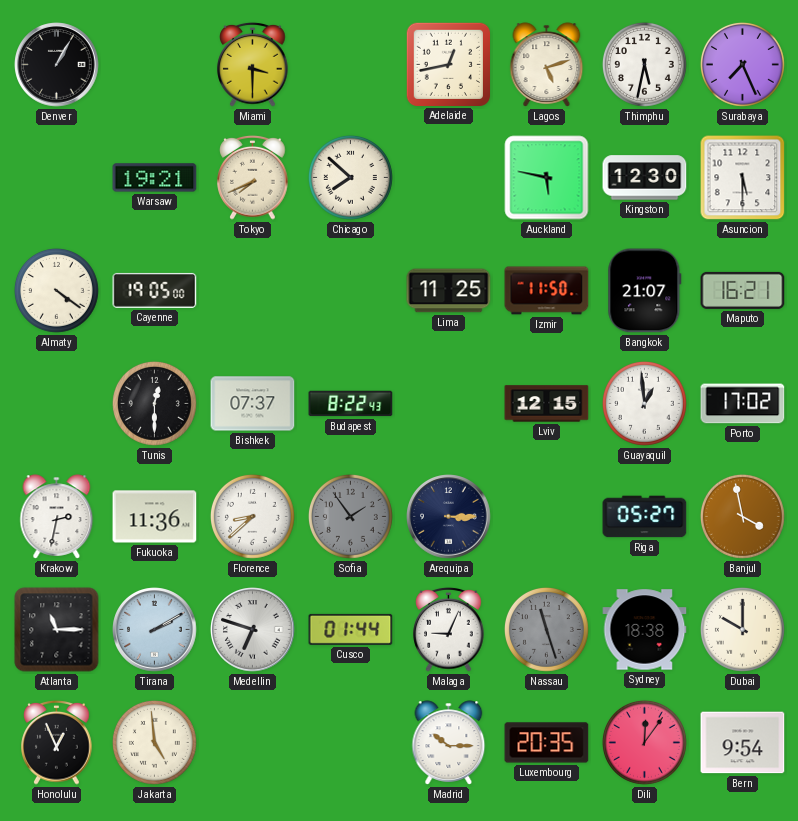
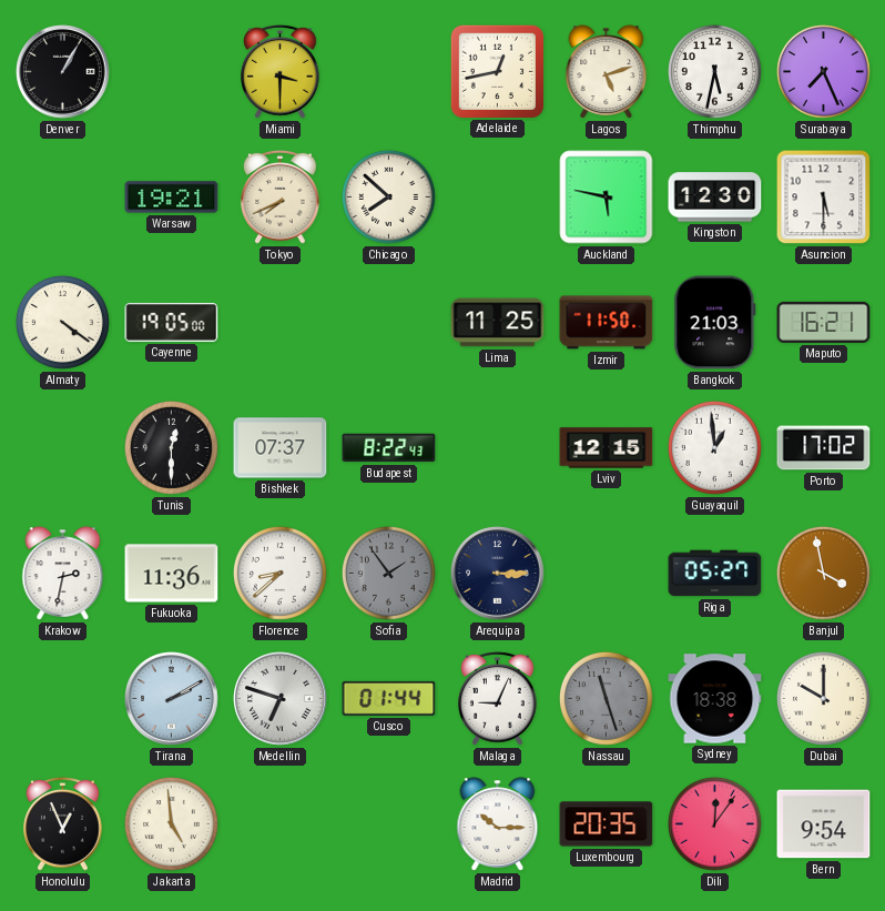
Bangkok: 21:07 -> 21:03 (715, 323)
Atlanta: 11:15 -> none (57, 630)
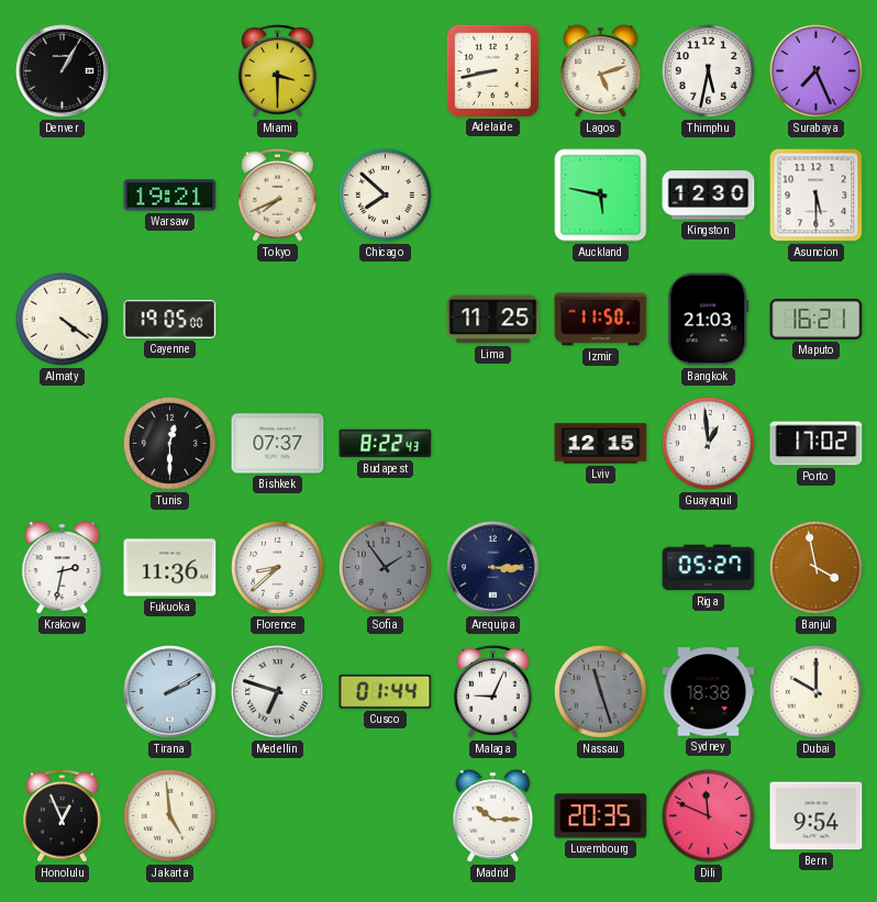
Adelaide: 12:43 -> 8:43 (492, 70)
Dili: 12:06 -> 11:49 (708, 815)
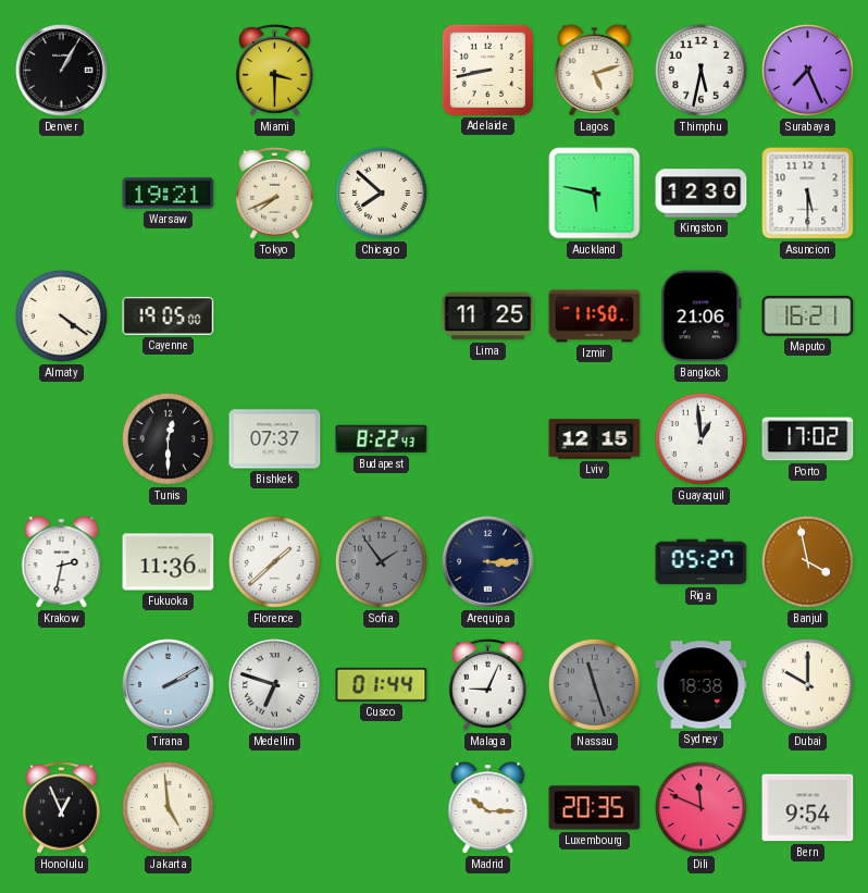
Bangkok: 21:03 -> 21:06 (702, 317)
Florence: 8:38 -> 1:38 (274, 561)
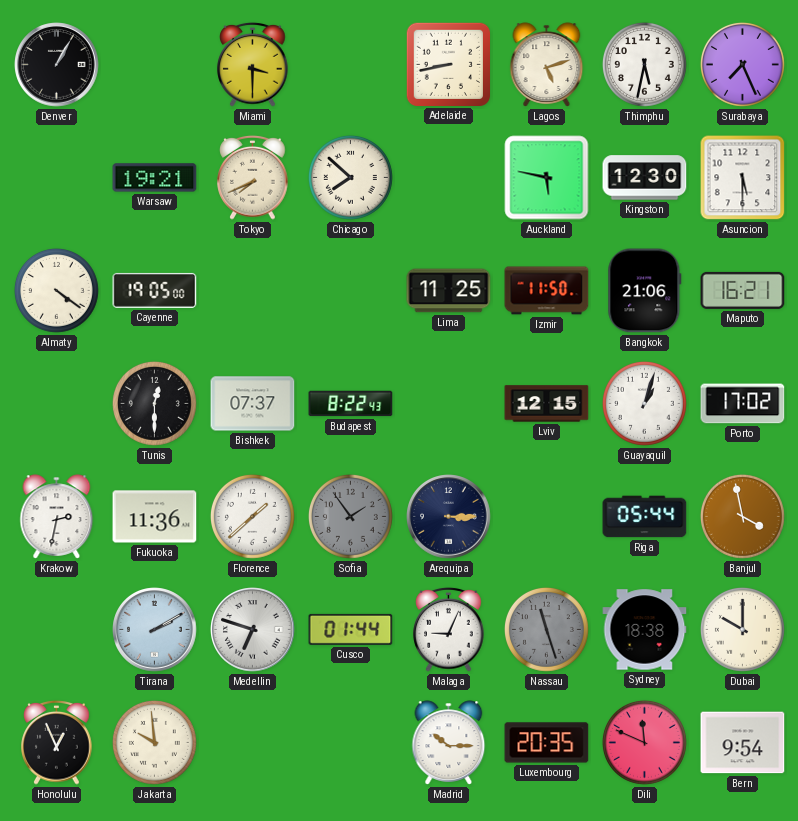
Guayaquil: 12:59 -> 1:03 (644, 403)
Riga: 05:27 -> 05:44 (645, 517)
Jakarta: 4:59 -> 9:59 (154, 742)
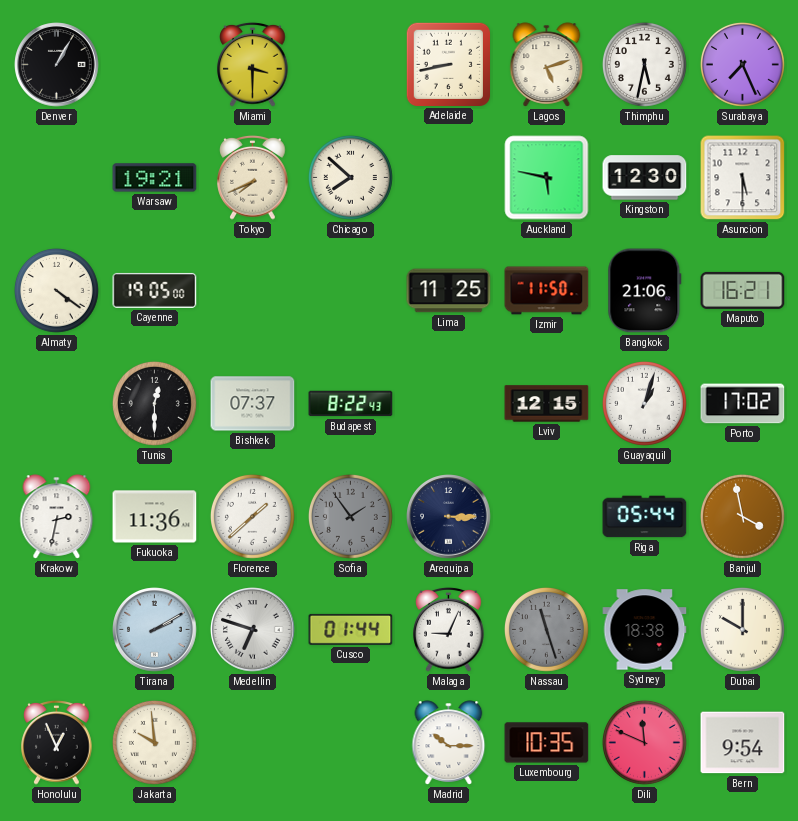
Luxembourg: 20:35 -> 10:35 (547, 743)
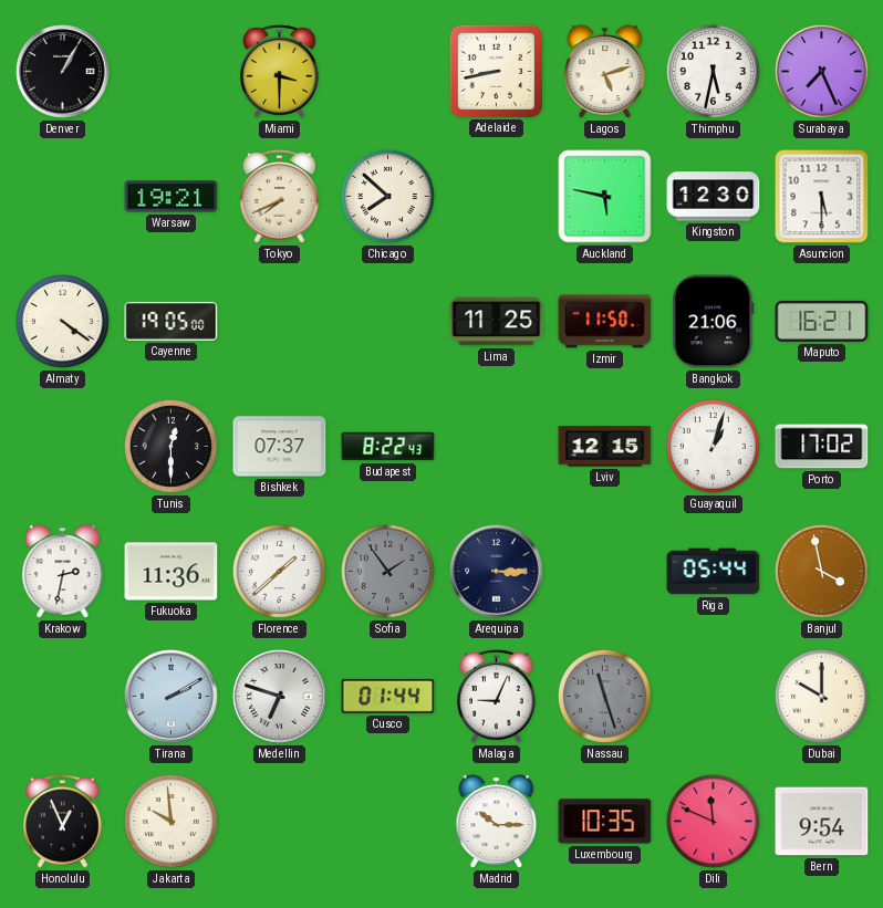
Sydney: 18:38 -> none (645, 630)
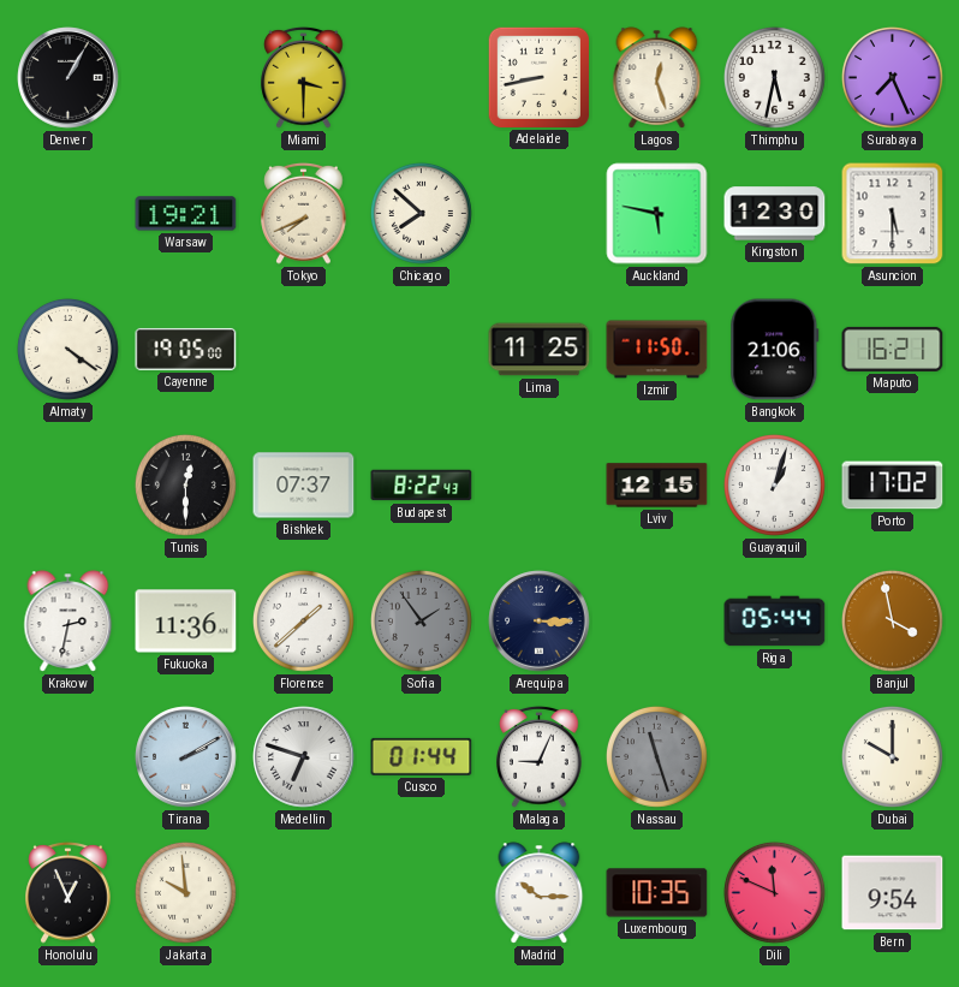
Lagos: 5:12 -> 12:27 (657, 78)
